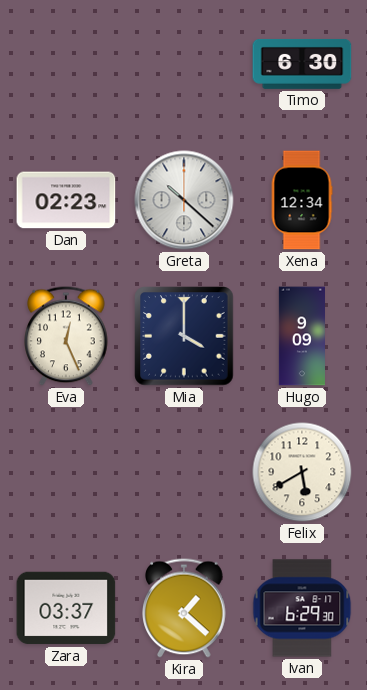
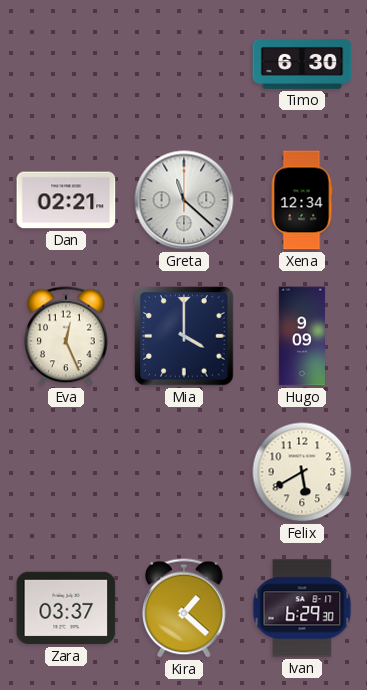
Dan: 02:23 -> 02:21 (66, 200)
Greta: 10:22 -> 11:22 (184, 200)
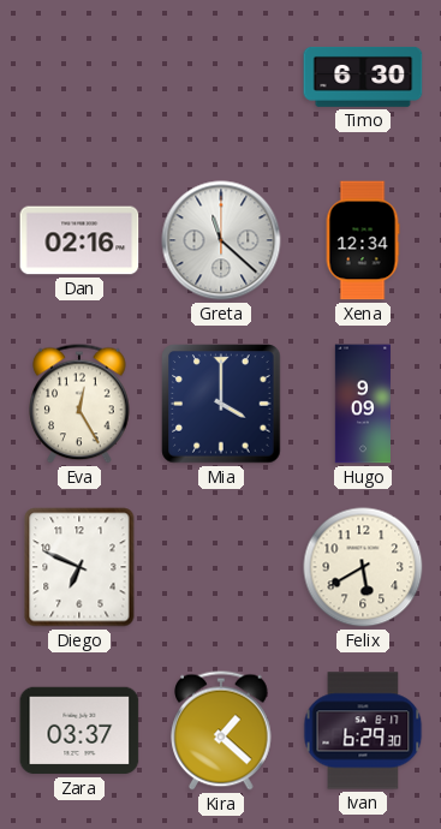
Dan: 02:21 -> 02:16 (79, 240)
Eva: 12:26 -> 12:25 (79, 404)
Diego: none -> 6:49 (79, 567)
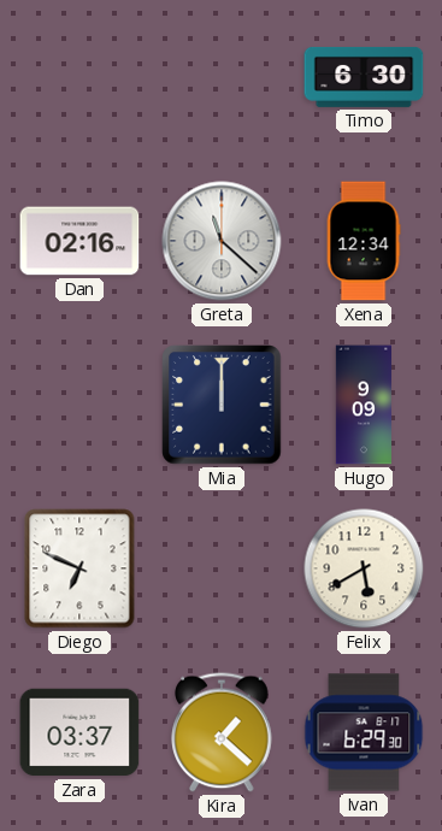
Eva: 12:25 -> none (79, 404)
Mia: 4:00 -> 12:00 (222, 405)
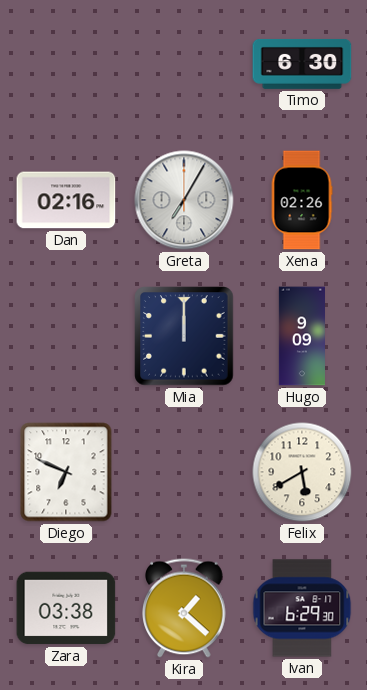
Greta: 11:22 -> 7:05 (184, 200)
Xena: 12:34 -> 02:26 (302, 200)
Zara: 03:37 -> 03:38 (66, 608)
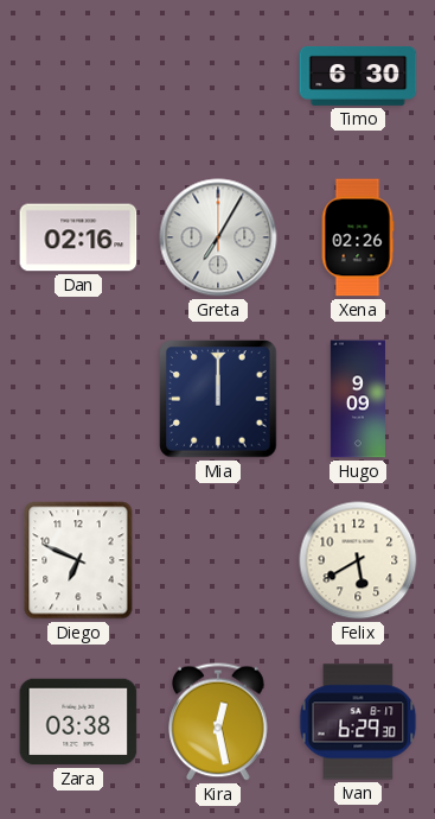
Kira: 1:22 -> 12:28 (218, 722)
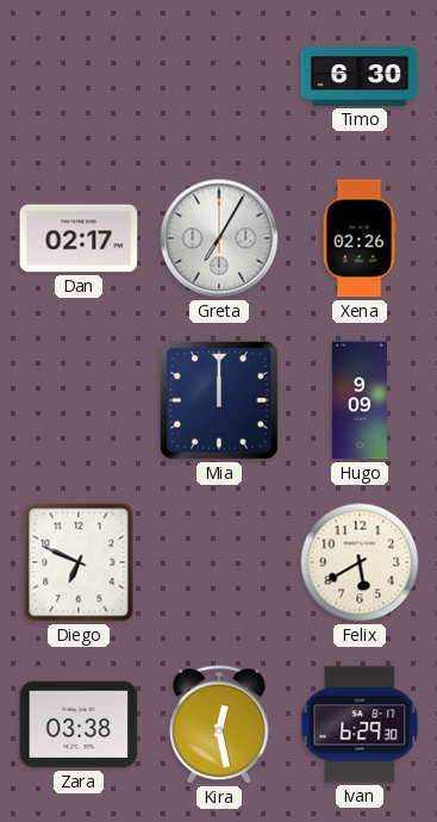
Dan: 02:16 -> 02:17 (79, 238)
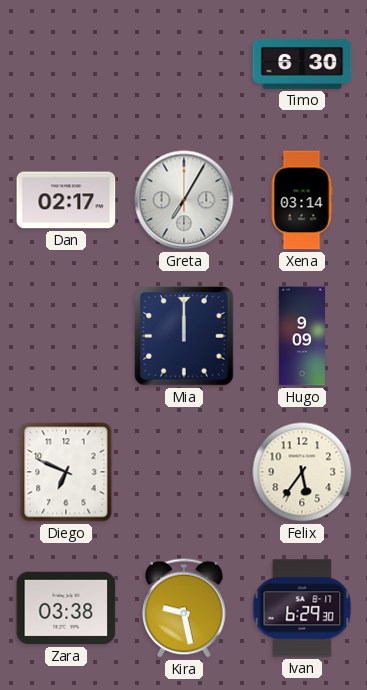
Xena: 02:26 -> 03:14 (302, 200)
Felix: 5:40 -> 5:36 (302, 472)
Kira: 12:28 -> 9:28 (184, 608)
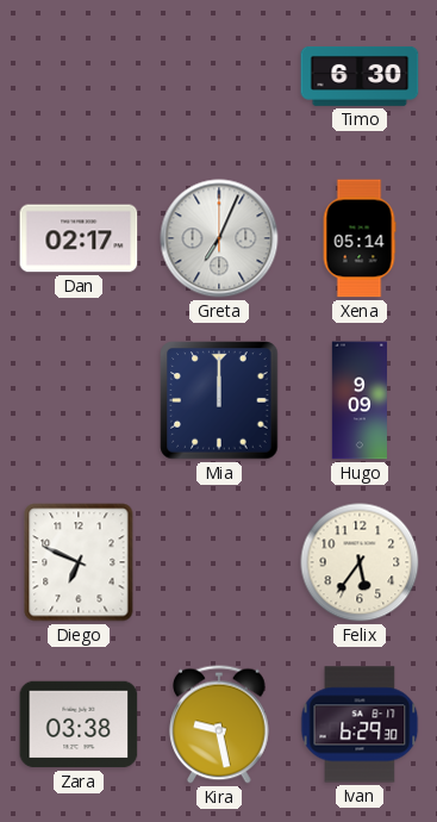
Greta: 7:05 -> 7:04 (219, 238)
Xena: 03:14 -> 05:14 (360, 238)
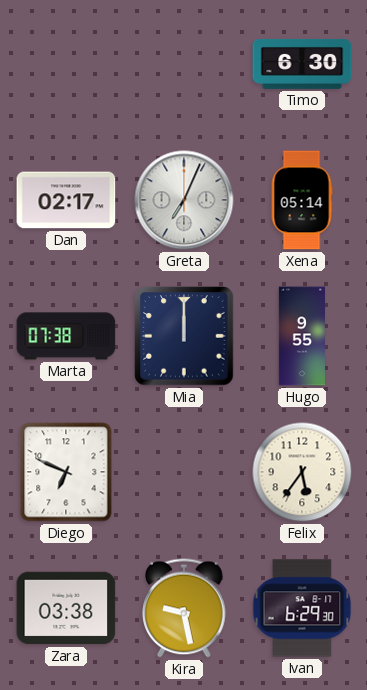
Marta: none -> 07:38 (66, 336)
Hugo: 9:09 -> 9:55 (301, 336)
